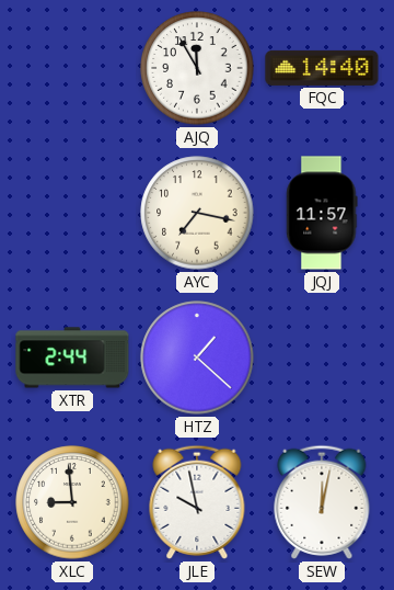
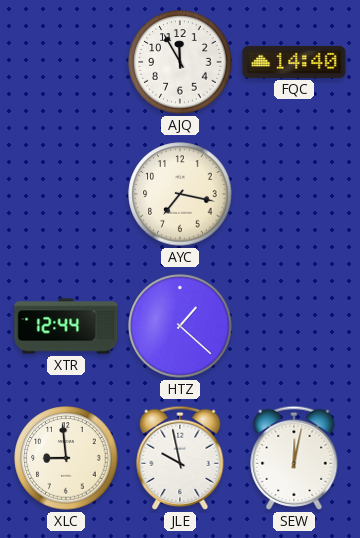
JQJ: 11:57 -> none (322, 213)
XTR: 2:44 -> 12:44 (66, 326)
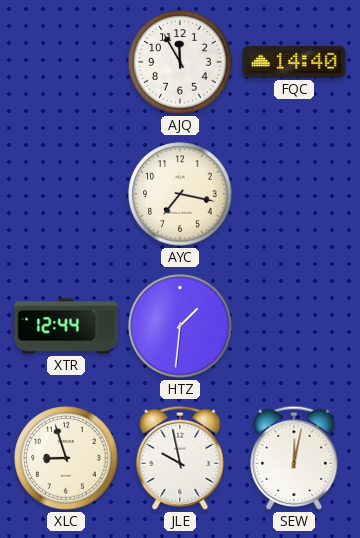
HTZ: 1:22 -> 1:31 (180, 326)
XLC: 8:59 -> 8:57 (66, 458)
